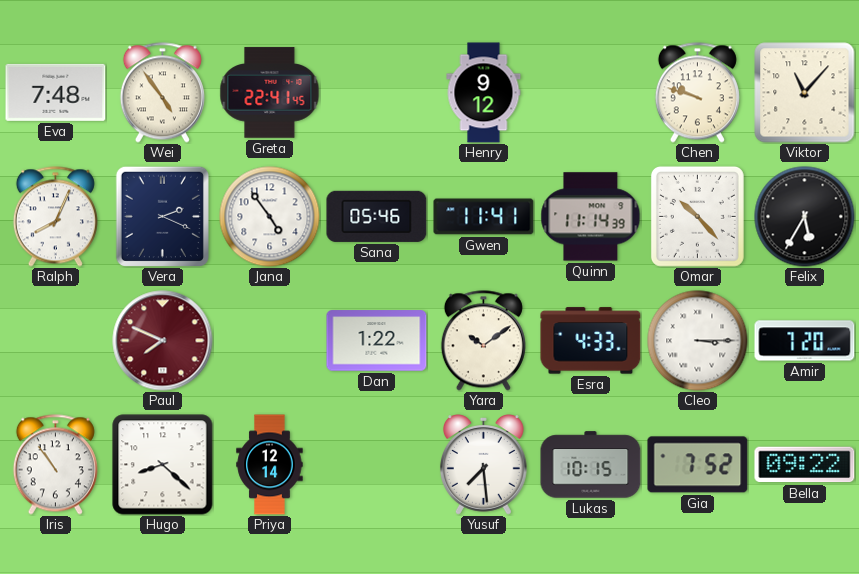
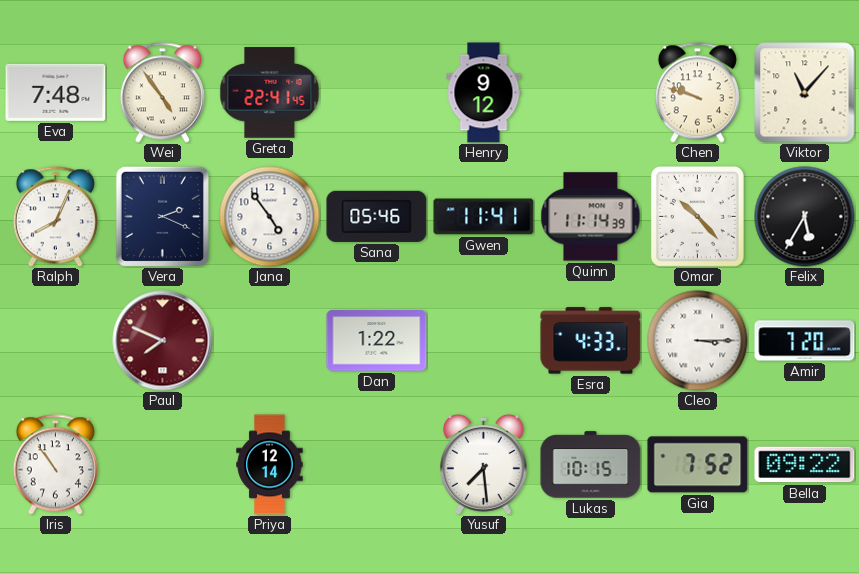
Yara: 10:09 -> none (483, 341)
Hugo: 8:22 -> none (163, 465)
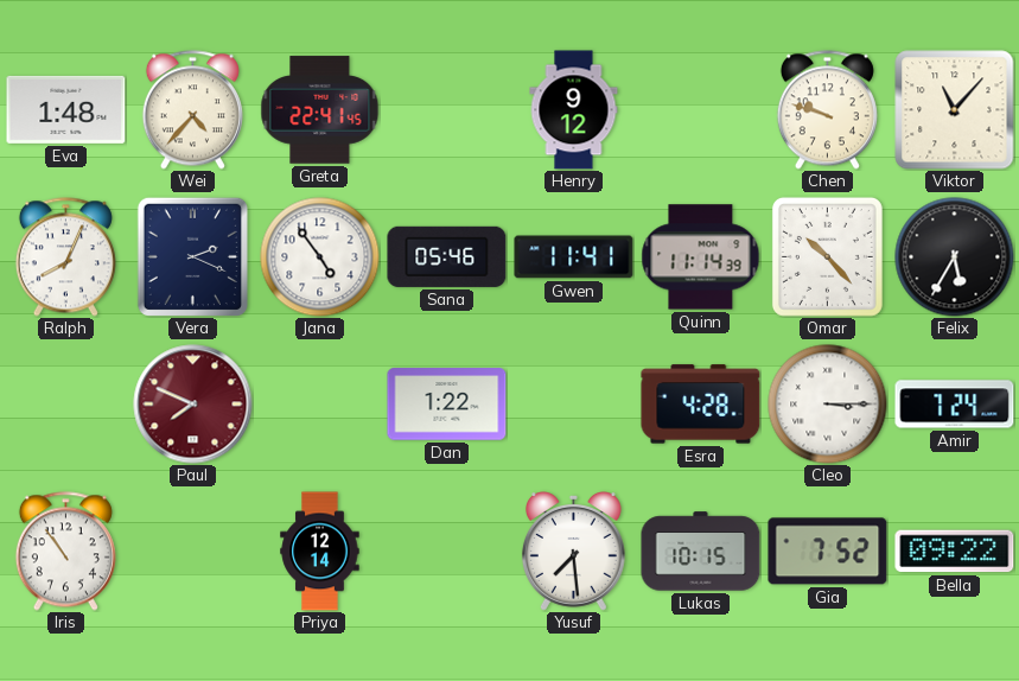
Eva: 7:48 -> 1:48 (66, 109)
Wei: 4:54 -> 4:37 (192, 110)
Esra: 4:33 -> 4:28 (701, 405)
Amir: 7:20 -> 7:24 (955, 405)
